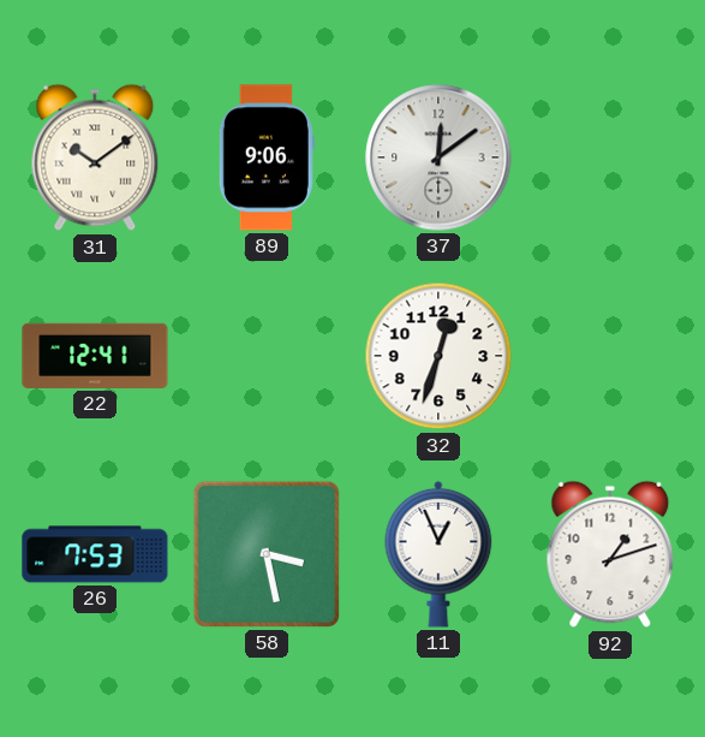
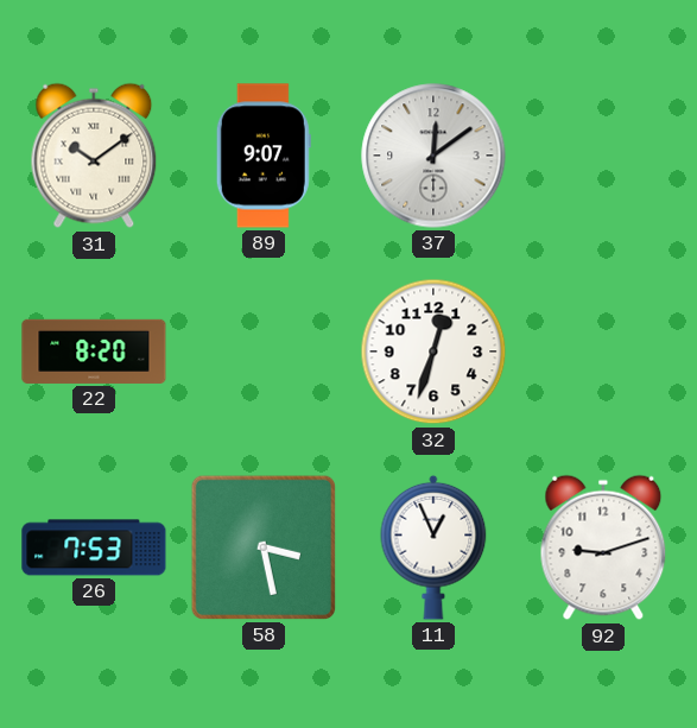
89: 9:06 -> 9:07 (264, 156)
22: 12:41 -> 8:20 (94, 352)
92: 1:12 -> 9:12 (603, 547)
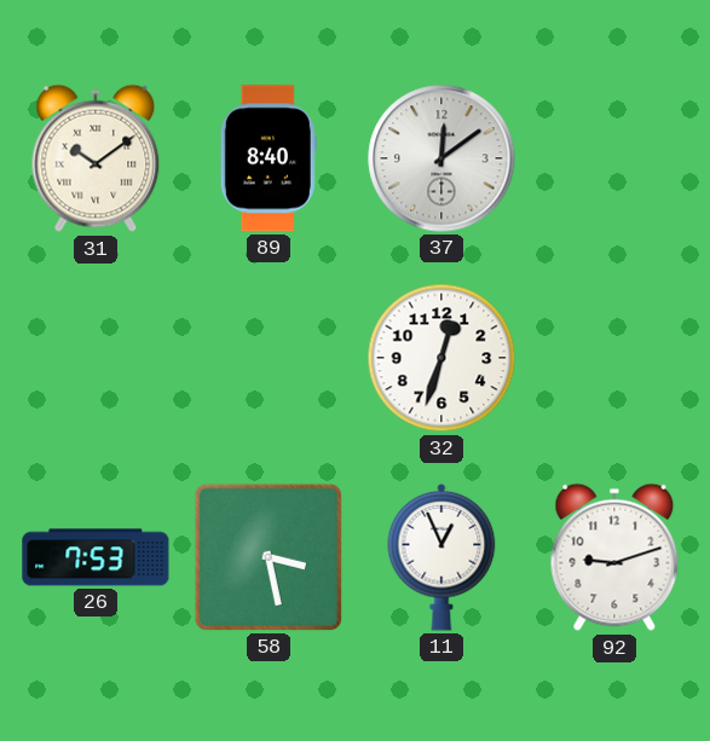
89: 9:07 -> 8:40 (269, 158)
22: 8:20 -> none (94, 352)
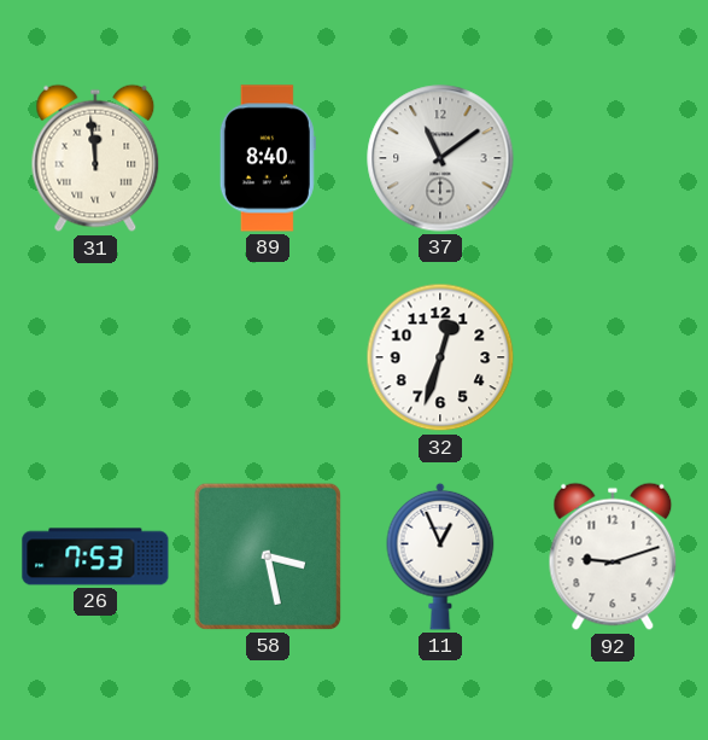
31: 10:09 -> 11:59 (95, 158)
37: 12:09 -> 11:09 (440, 158)
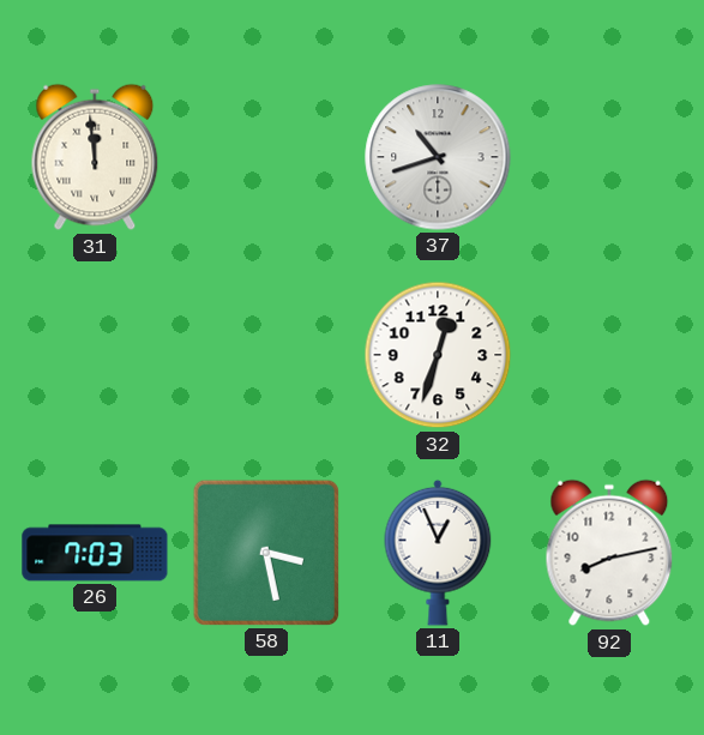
89: 8:40 -> none (268, 158)
37: 11:09 -> 10:42 (438, 157)
26: 7:53 -> 7:03 (95, 553)
92: 9:12 -> 8:13 (609, 553)
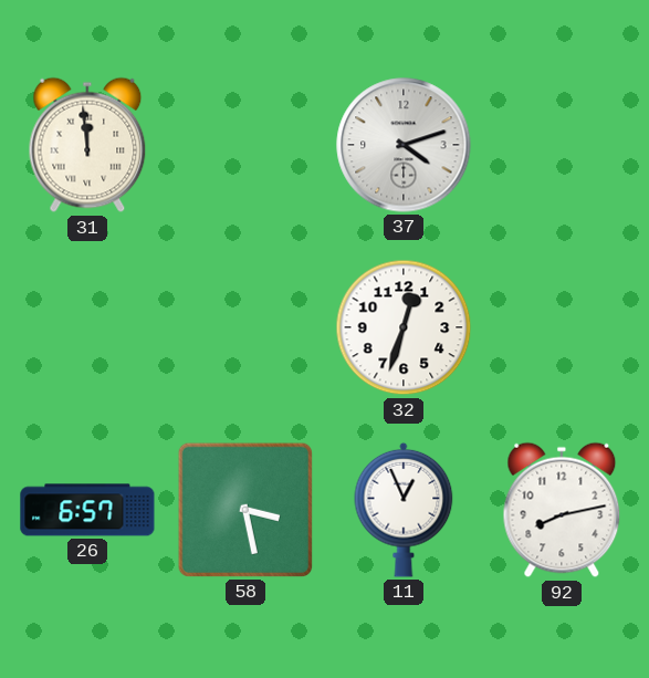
37: 10:42 -> 4:12 (404, 145)
26: 7:03 -> 6:57 (87, 510)
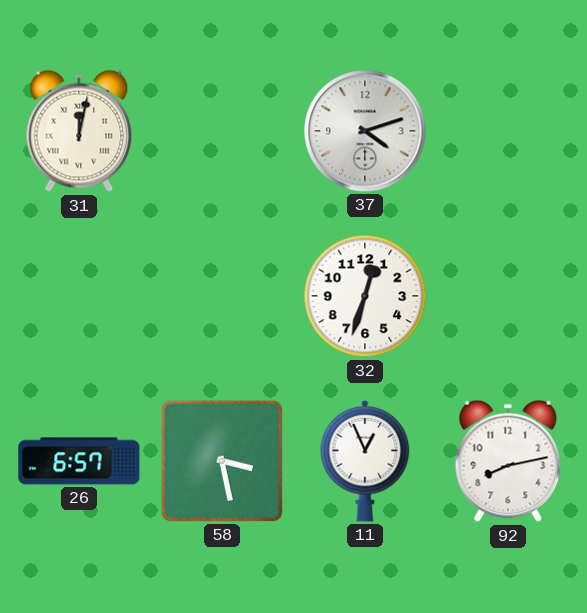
31: 11:59 -> 12:02 (79, 131)
